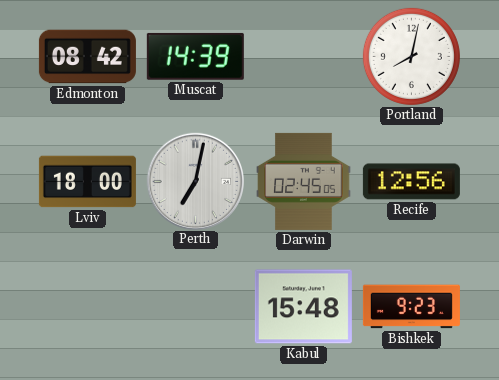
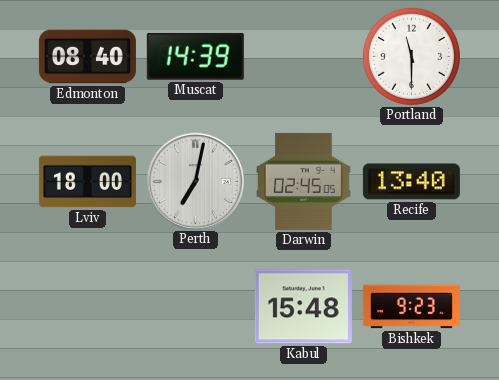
Edmonton: 08:42 -> 08:40 (87, 57)
Portland: 8:02 -> 11:30 (411, 56)
Recife: 12:56 -> 13:40 (411, 182)
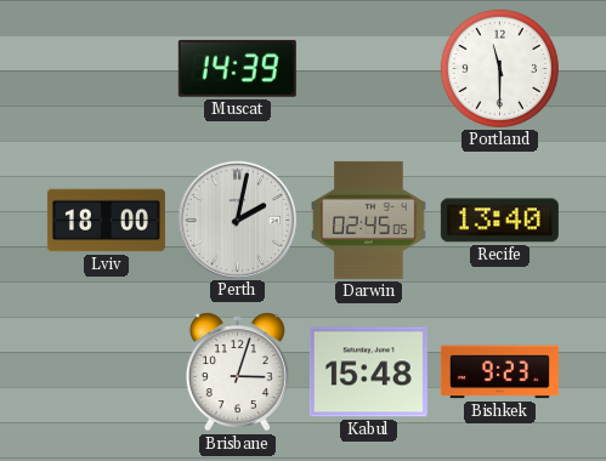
Edmonton: 08:40 -> none (87, 57)
Perth: 7:02 -> 2:02 (237, 220)
Brisbane: none -> 3:03 (237, 372)
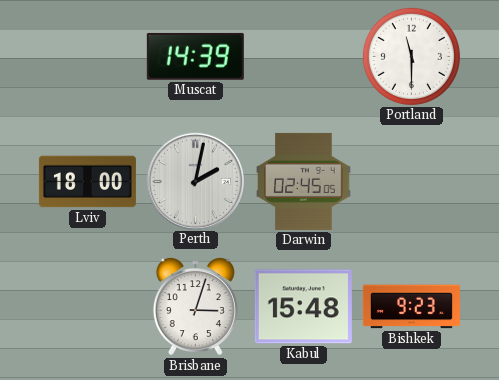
Recife: 13:40 -> none (499, 221)
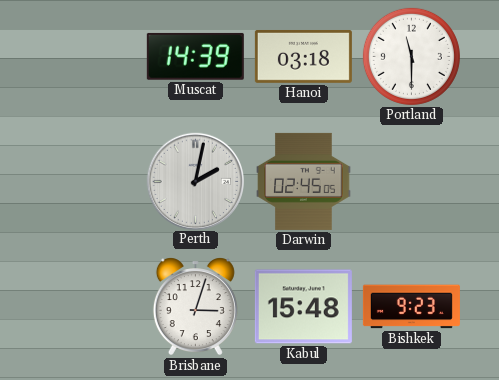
Hanoi: none -> 03:18 (303, 56)
Lviv: 18:00 -> none (87, 182)
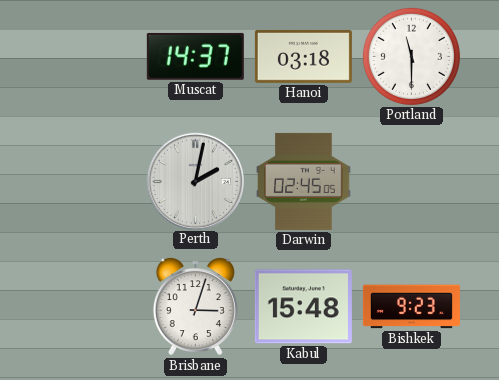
Muscat: 14:39 -> 14:37 (195, 56)
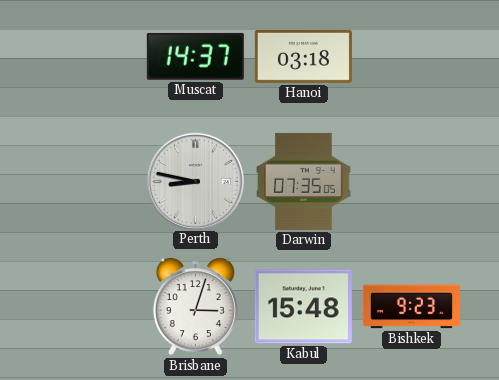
Portland: 11:30 -> none (411, 56)
Perth: 2:02 -> 8:47 (195, 181)
Darwin: 02:45 -> 07:35 (304, 181)
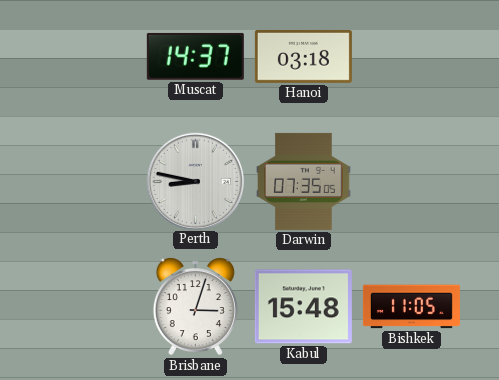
Bishkek: 9:23 -> 11:05 (411, 307)
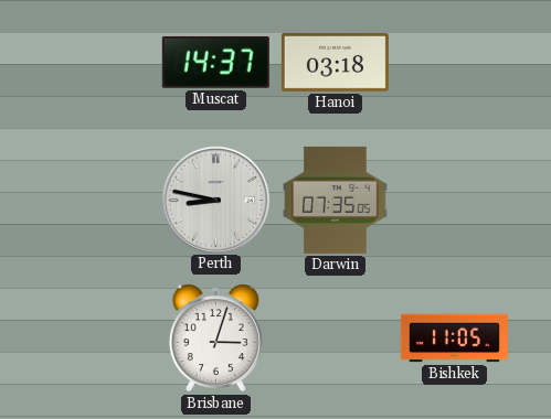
Kabul: 15:48 -> none (303, 307)
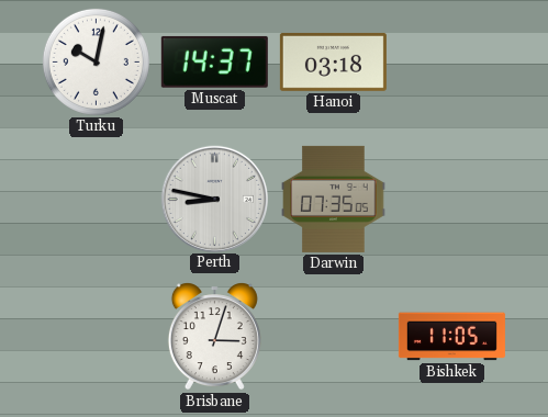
Turku: none -> 10:02 (96, 61)
